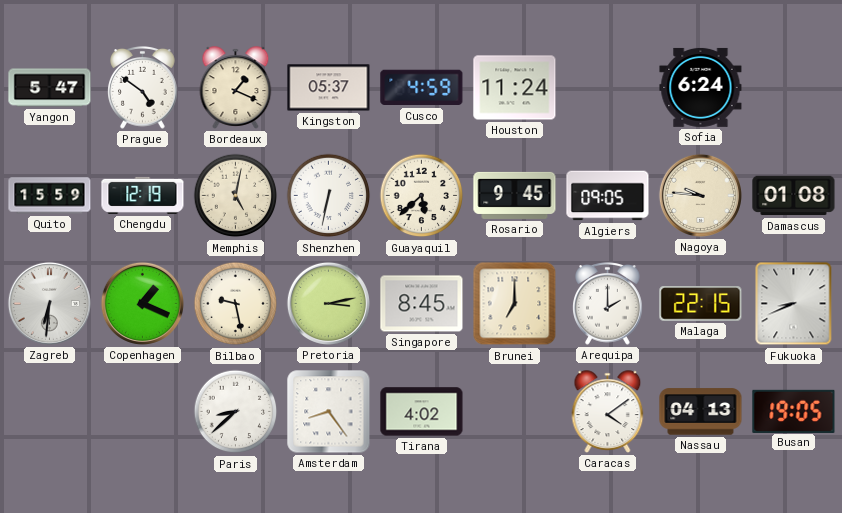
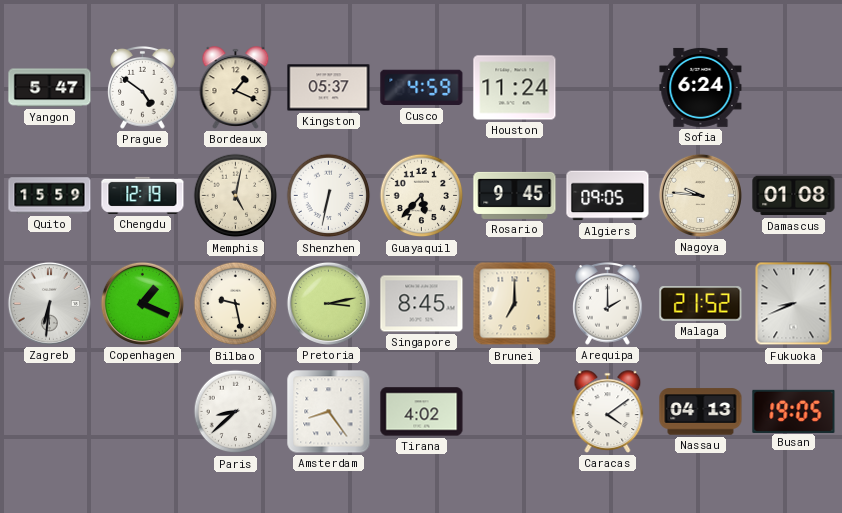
Guayaquil: 5:38 -> 5:37 (422, 196)
Malaga: 22:15 -> 21:52 (701, 304)
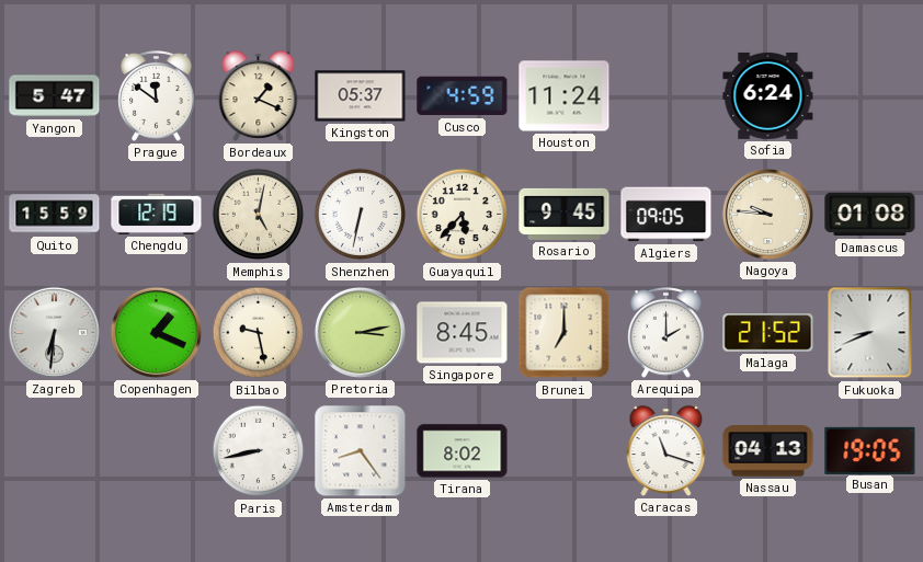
Prague: 4:51 -> 11:51 (157, 96)
Paris: 8:38 -> 8:43 (259, 451)
Tirana: 4:02 -> 8:02 (463, 451)
Caracas: 4:09 -> 11:18 (666, 451)
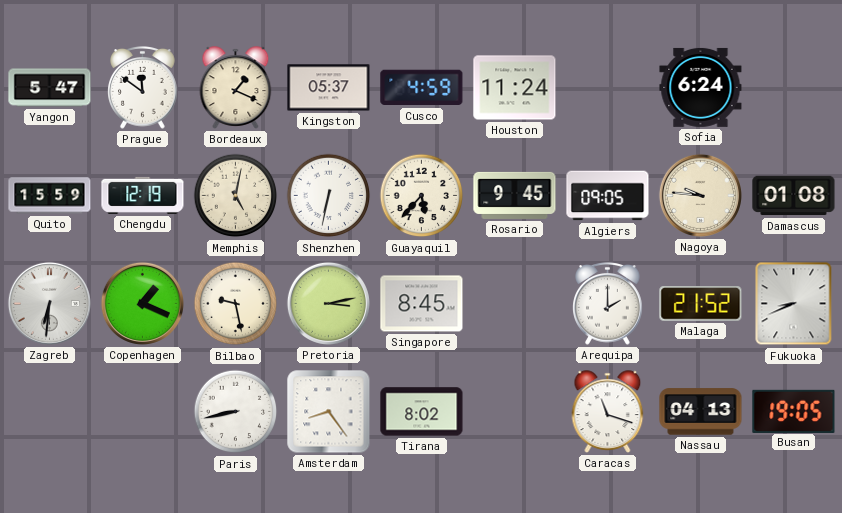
Brunei: 7:00 -> none (565, 333)
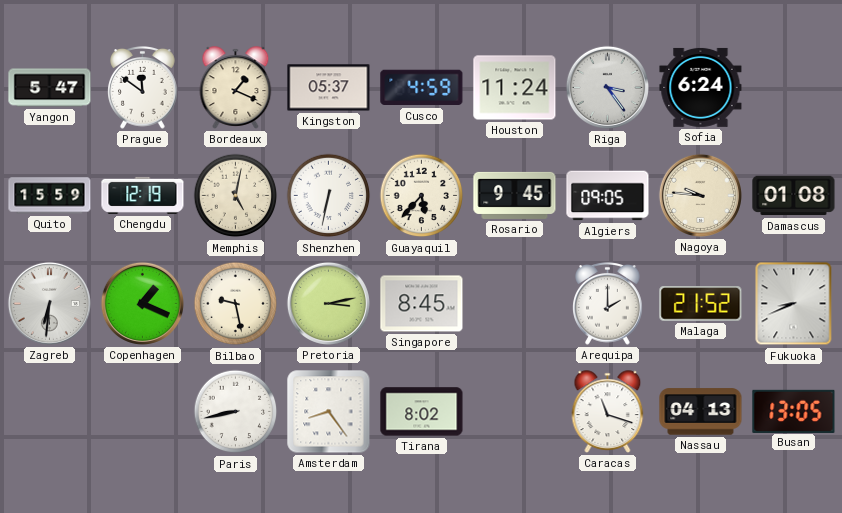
Riga: none -> 3:24 (607, 87)
Busan: 19:05 -> 13:05 (794, 411)
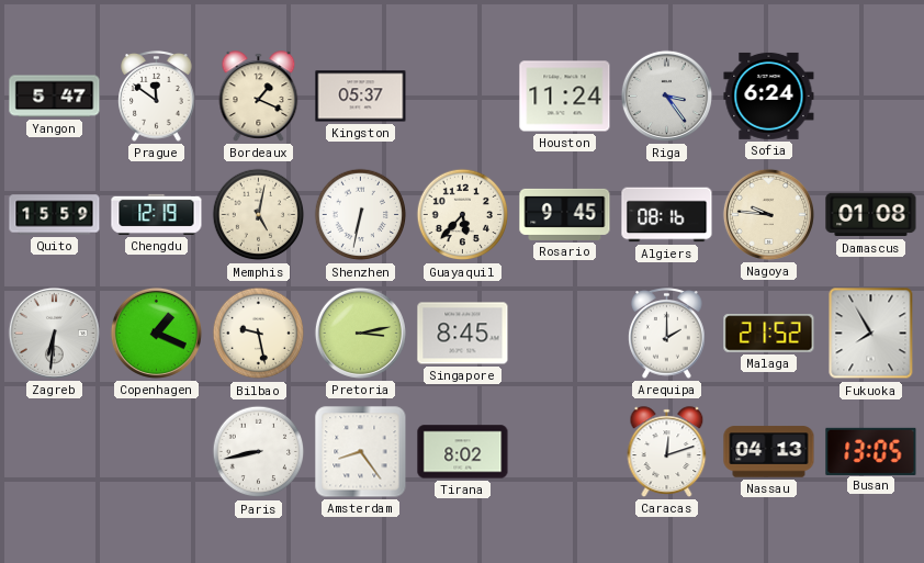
Cusco: 4:59 -> none (422, 88)
Algiers: 09:05 -> 08:16 (667, 215)
Fukuoka: 8:41 -> 7:55 (871, 334)
Caracas: 11:18 -> 12:12 (667, 452)
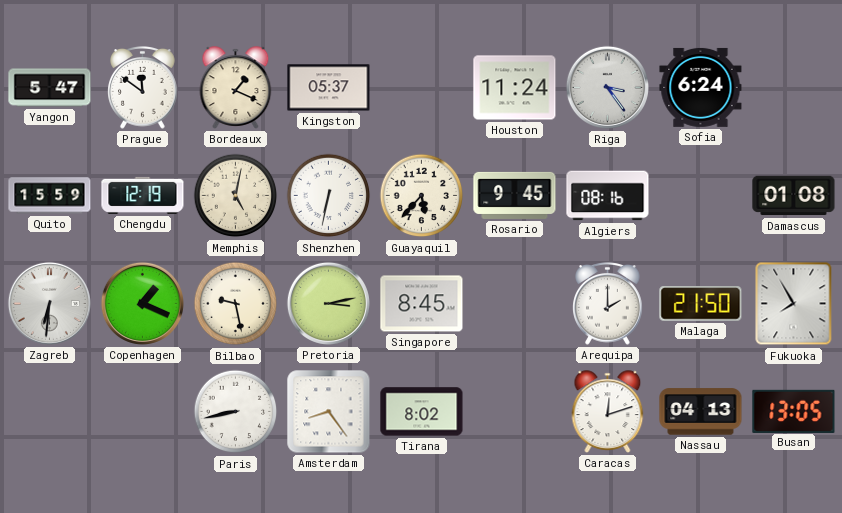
Nagoya: 9:46 -> none (768, 214)
Malaga: 21:52 -> 21:50 (701, 304)
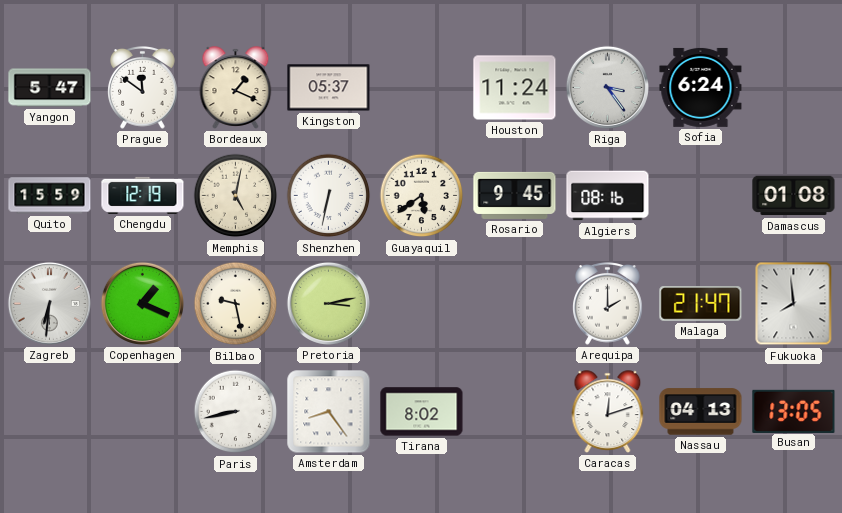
Guayaquil: 5:37 -> 5:39 (422, 196)
Singapore: 8:45 -> none (422, 304)
Malaga: 21:50 -> 21:47 (701, 304)
Fukuoka: 7:55 -> 7:59 (794, 304)
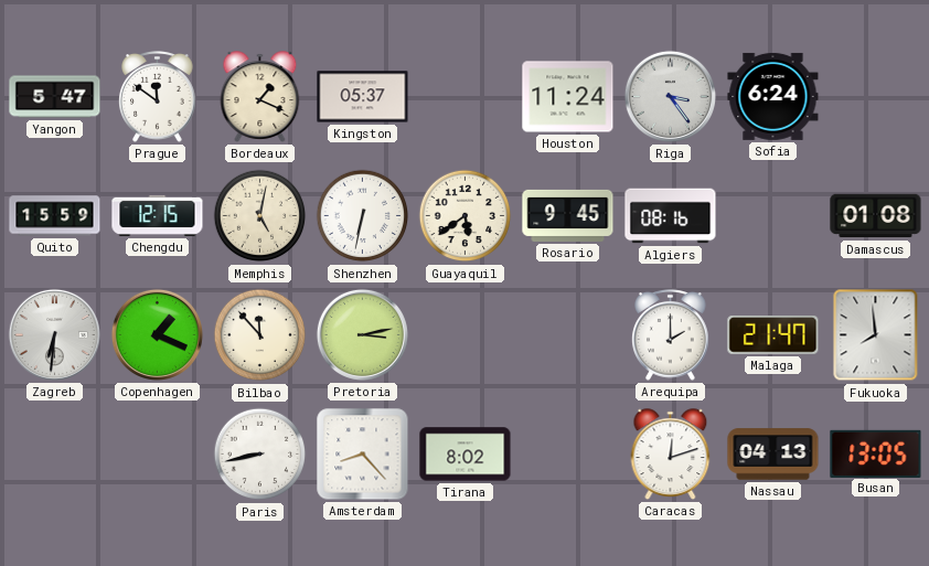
Chengdu: 12:19 -> 12:15 (158, 215)
Bilbao: 9:28 -> 11:53 (260, 335)
Amsterdam: 8:24 -> 8:23 (363, 455)
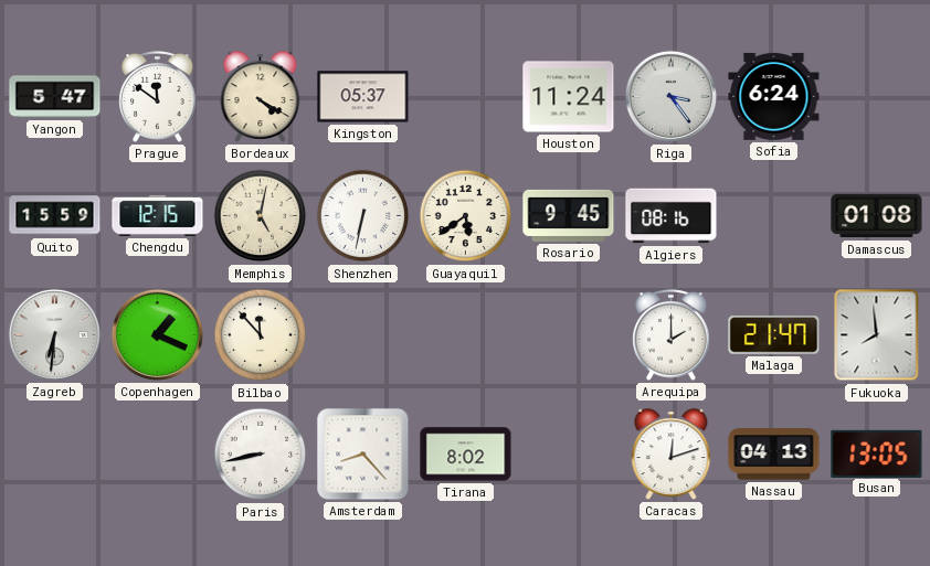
Bordeaux: 1:19 -> 4:20 (261, 97)
Pretoria: 3:13 -> none (362, 334)
